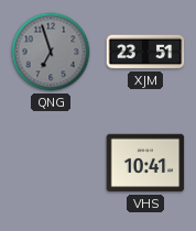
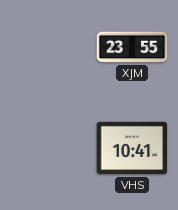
QNG: 6:57 -> none (51, 52)
XJM: 23:51 -> 23:55 (132, 47)
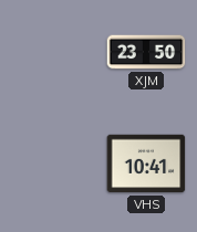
XJM: 23:55 -> 23:50 (146, 52)
